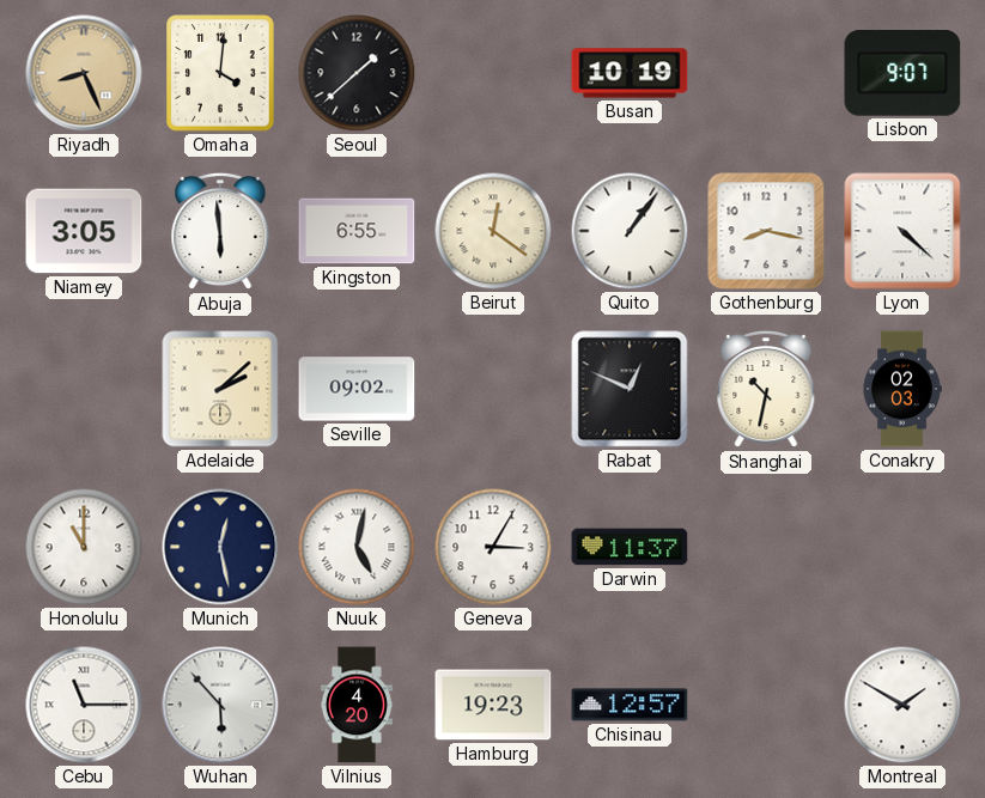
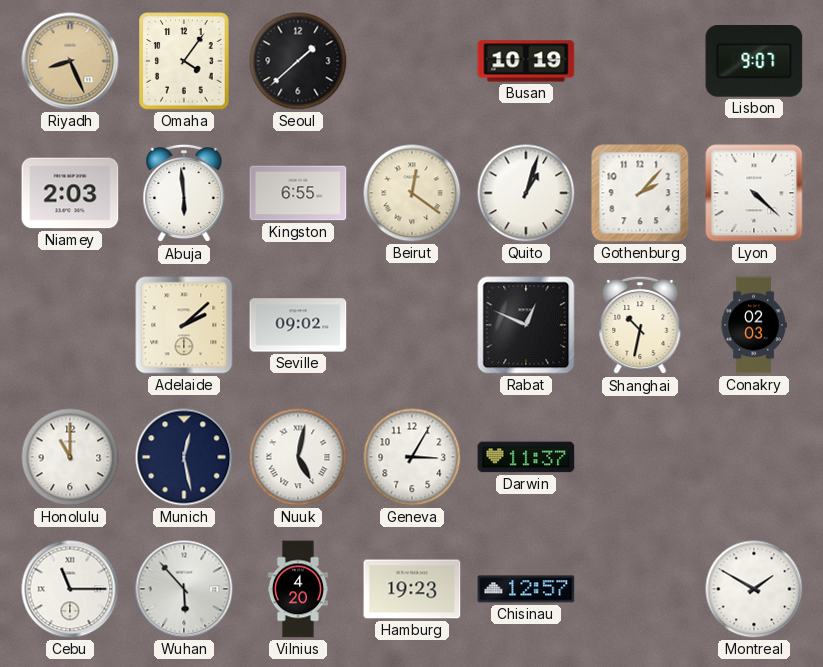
Omaha: 4:01 -> 4:06 (184, 61)
Niamey: 3:05 -> 2:03 (70, 193)
Quito: 1:06 -> 1:03 (526, 193)
Gothenburg: 8:17 -> 2:07 (640, 193)
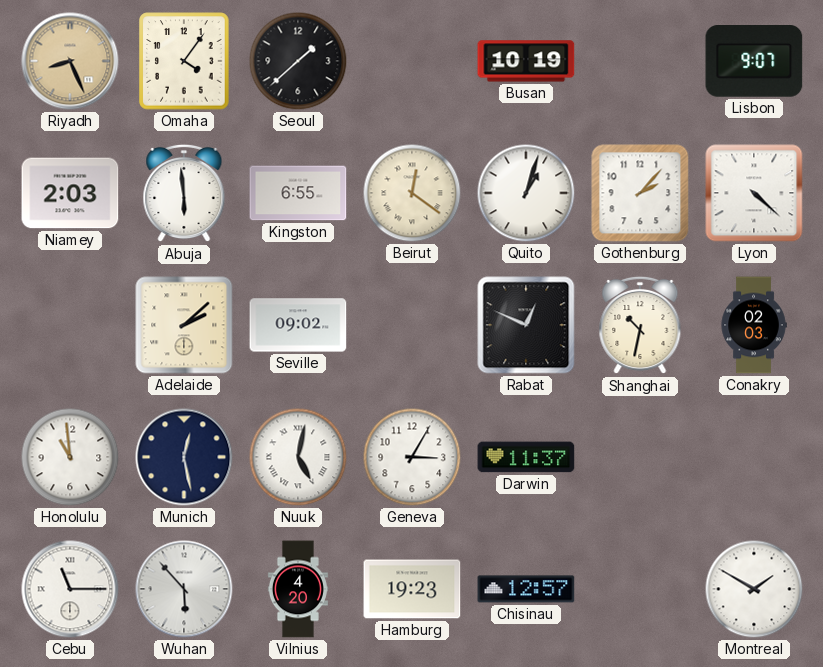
Honolulu: 11:00 -> 10:59 (70, 457)
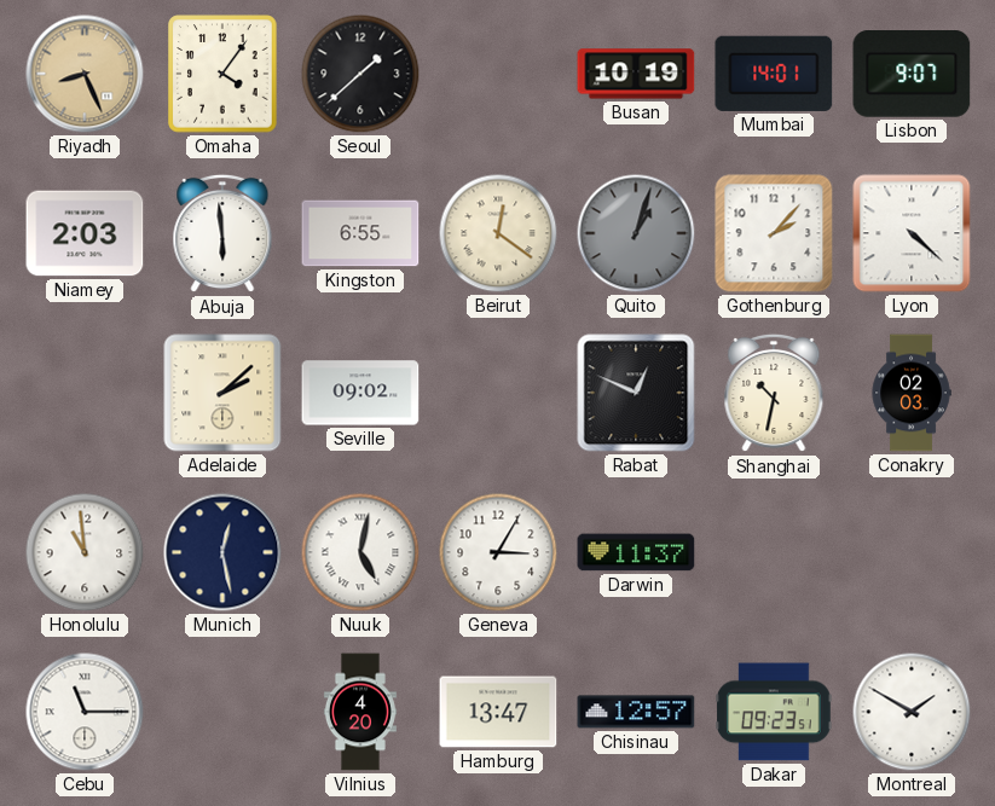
Mumbai: none -> 14:01 (774, 74)
Quito dial: white -> grey (636, 233)
Wuhan: 5:53 -> none (184, 589)
Hamburg: 19:23 -> 13:47 (498, 712)
Dakar: none -> 09:23 (774, 712)
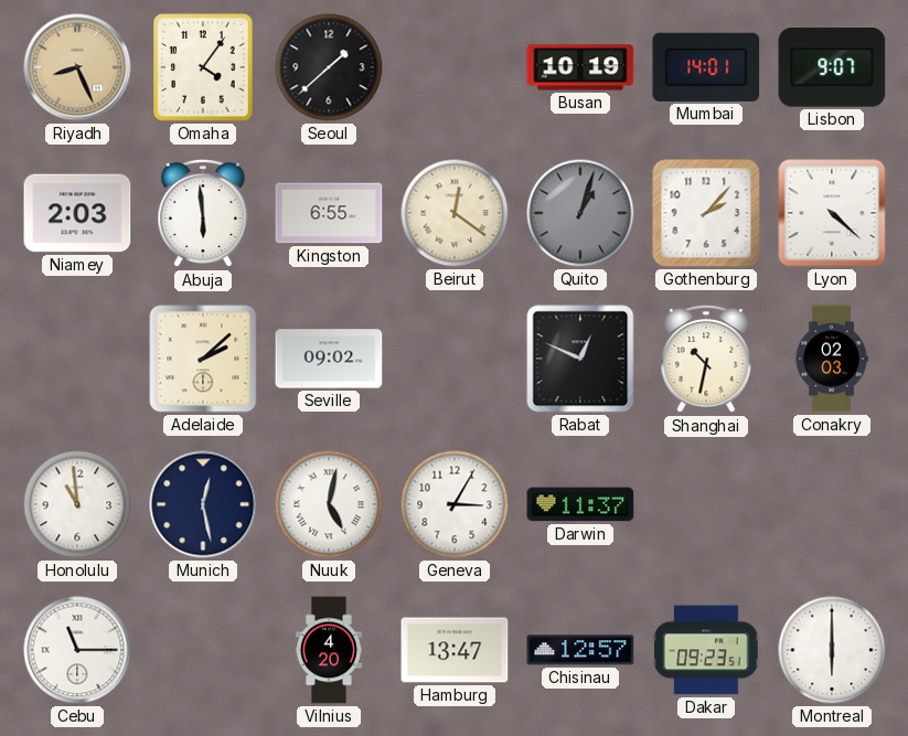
Montreal: 1:50 -> 6:00 (832, 650)
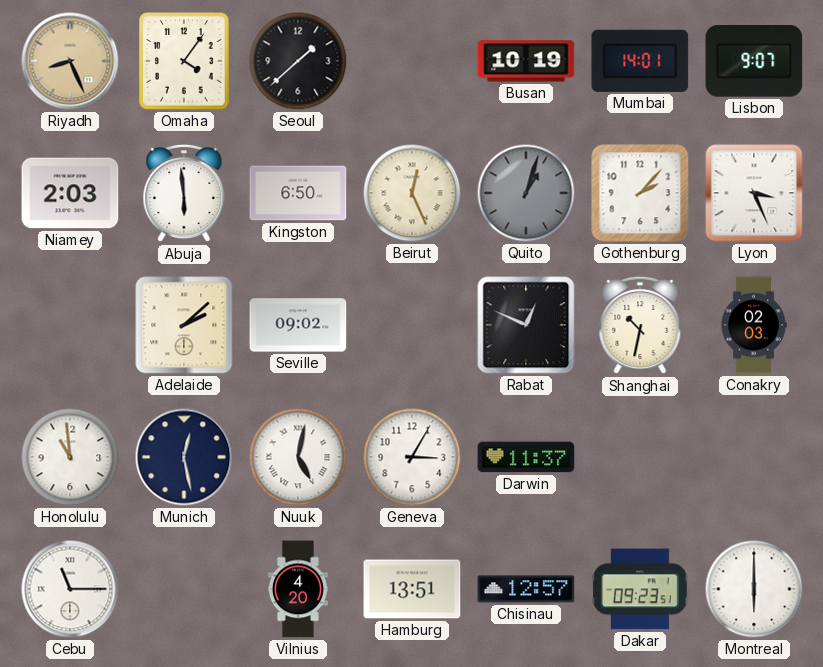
Kingston: 6:55 -> 6:50 (298, 193)
Beirut: 12:21 -> 12:26 (412, 193)
Lyon: 4:22 -> 3:26 (754, 193)
Hamburg: 13:47 -> 13:51 (412, 589)
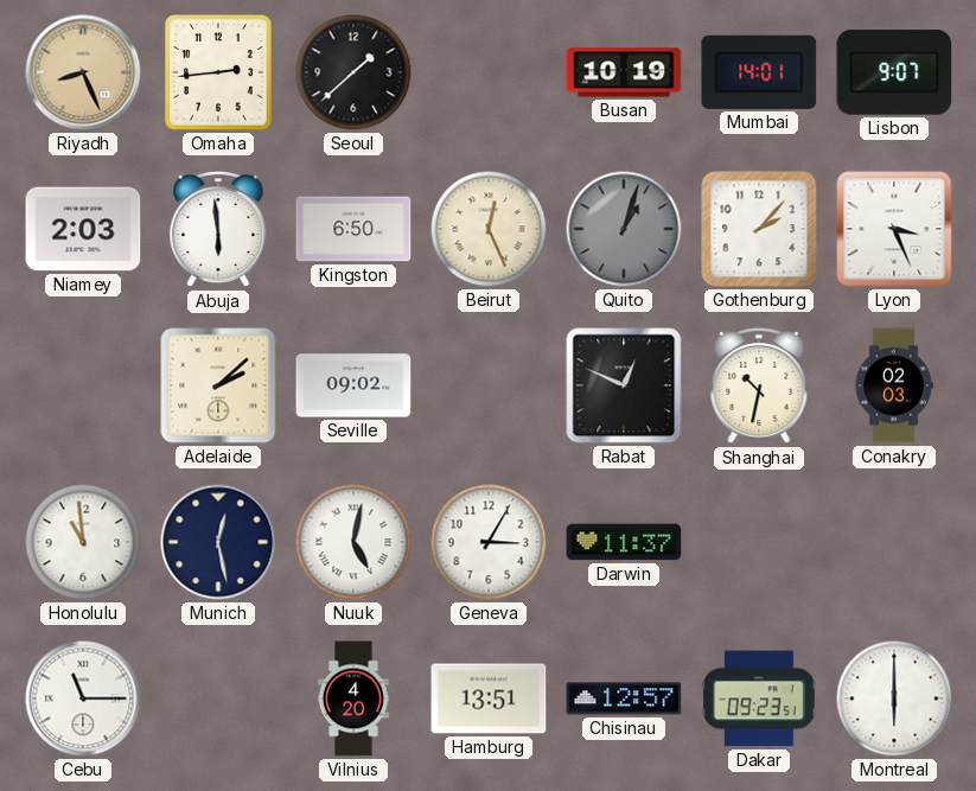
Omaha: 4:06 -> 2:44 (218, 72)
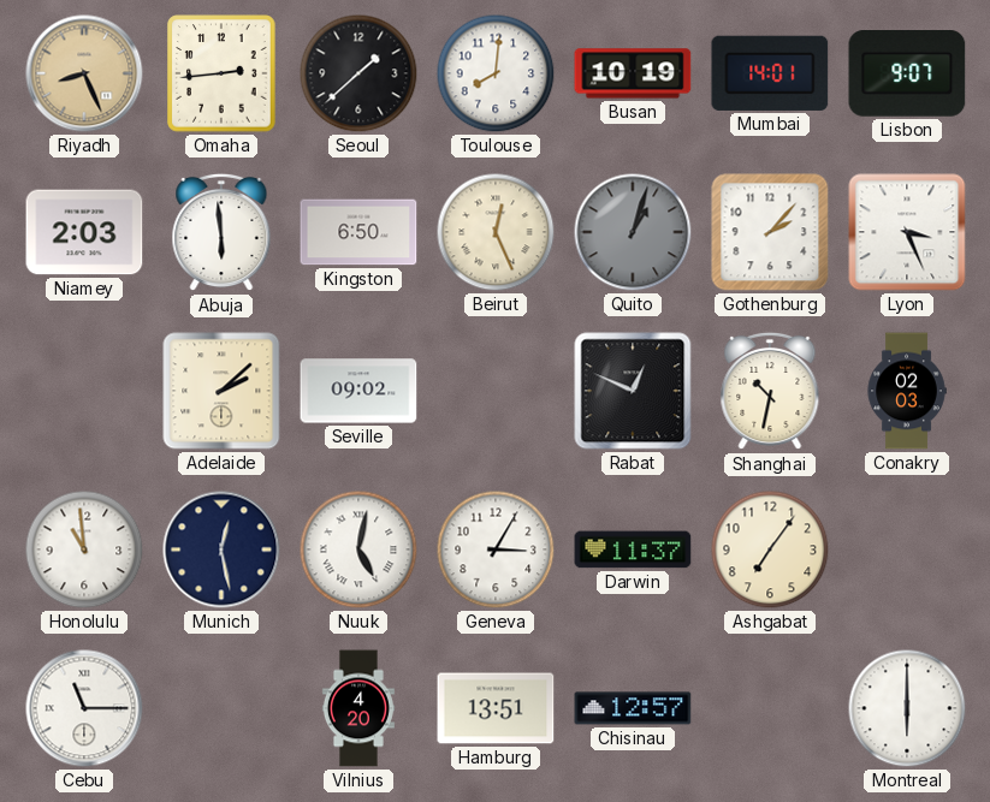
Toulouse: none -> 8:01 (496, 73)
Ashgabat: none -> 7:06 (770, 549)
Dakar: 09:23 -> none (759, 698)
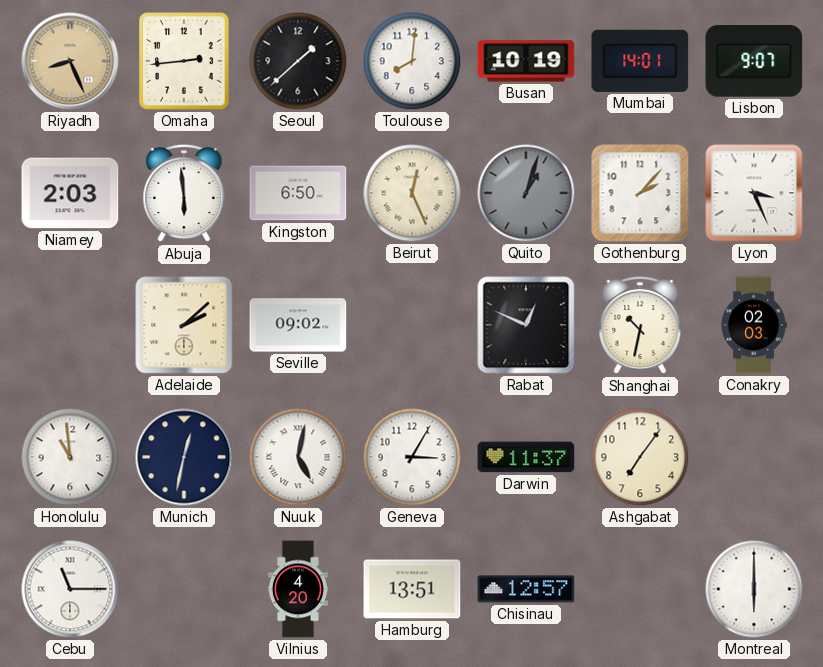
Munich: 12:28 -> 12:32 (184, 457)
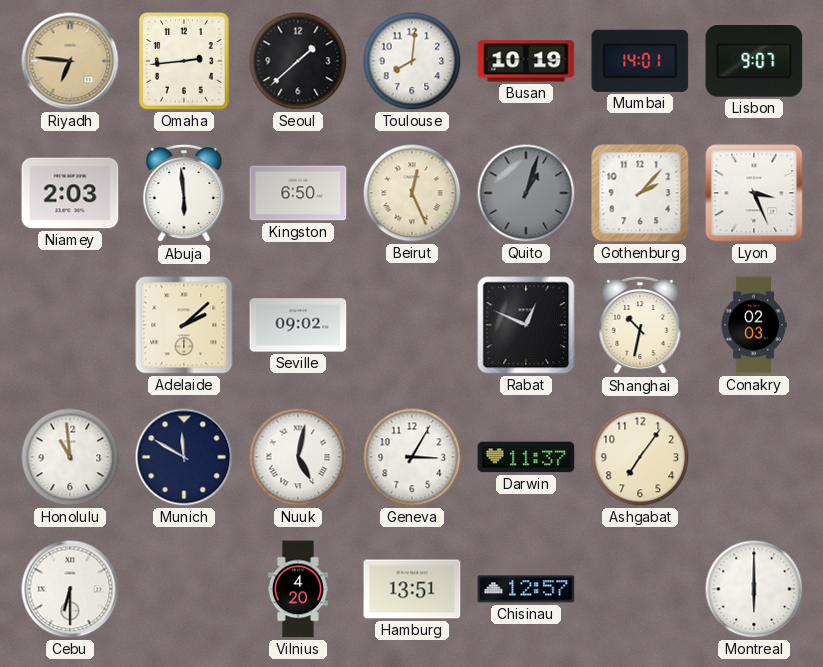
Riyadh: 8:26 -> 6:46 (70, 61)
Munich: 12:32 -> 11:50 (184, 457)
Cebu: 11:15 -> 6:30 (70, 589)
